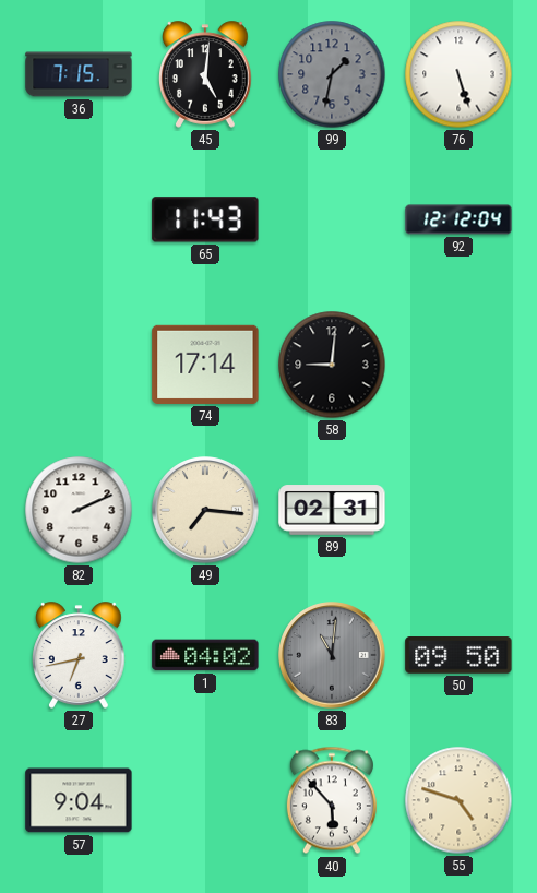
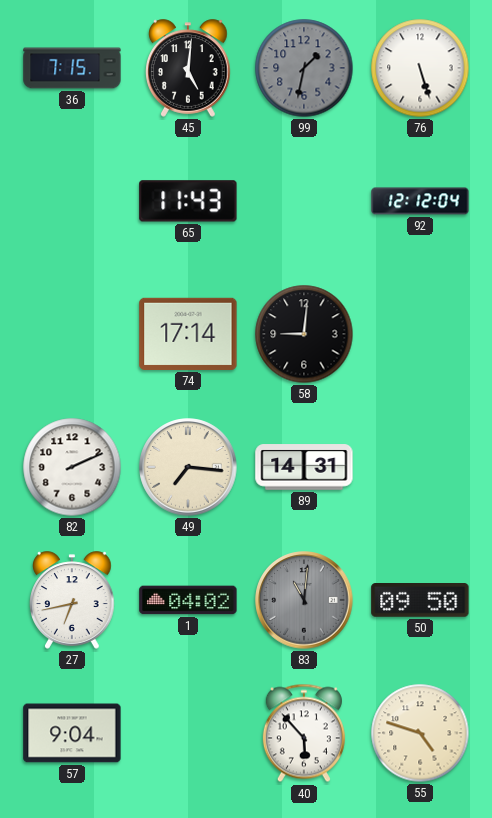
89: 02:31 -> 14:31 (304, 467)
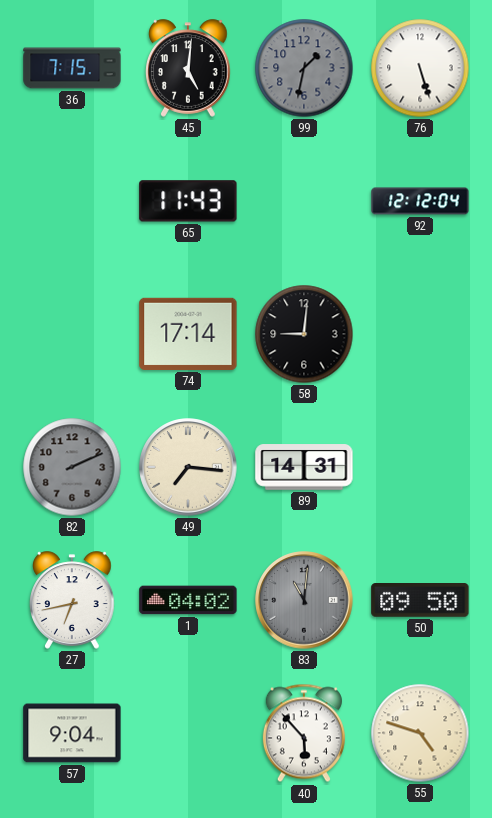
82 dial: white -> grey (72, 467)
